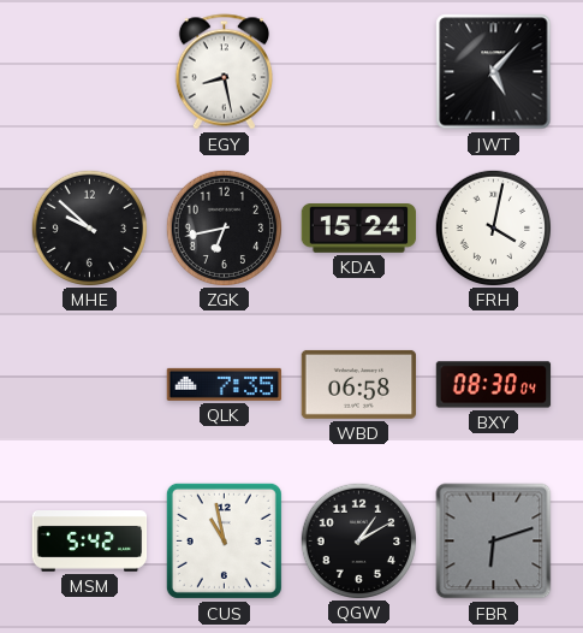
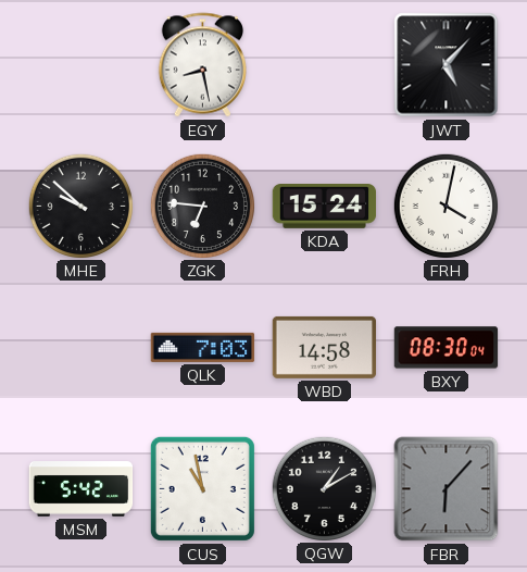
ZGK: 6:43 -> 6:46 (202, 206)
QLK: 7:35 -> 7:03 (203, 347)
WBD: 06:58 -> 14:58 (325, 347)
FBR: 6:12 -> 6:07 (447, 489)
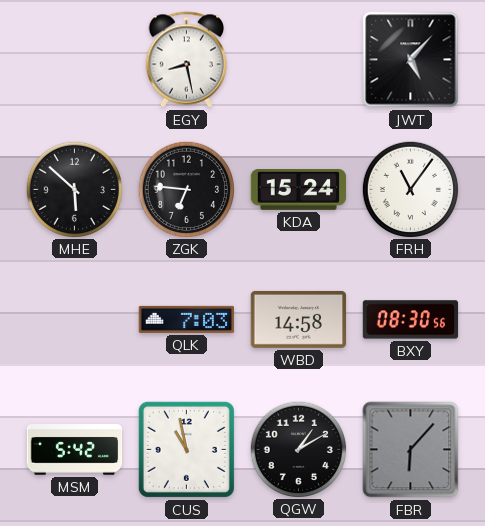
MHE: 9:52 -> 5:52 (74, 189)
FRH: 4:02 -> 11:06 (410, 189)
BXY: 08:30:04 -> 08:30:56 (411, 320)
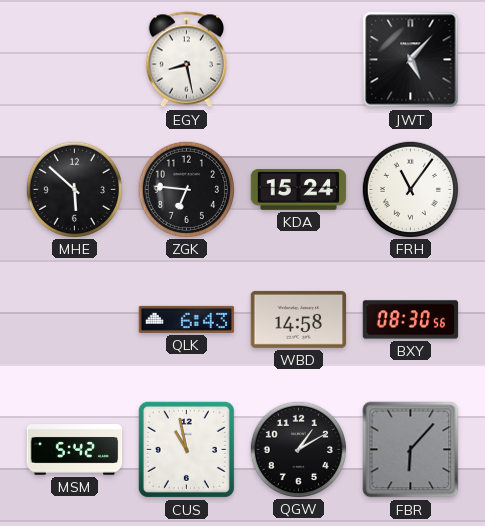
QLK: 7:03 -> 6:43 (187, 319)
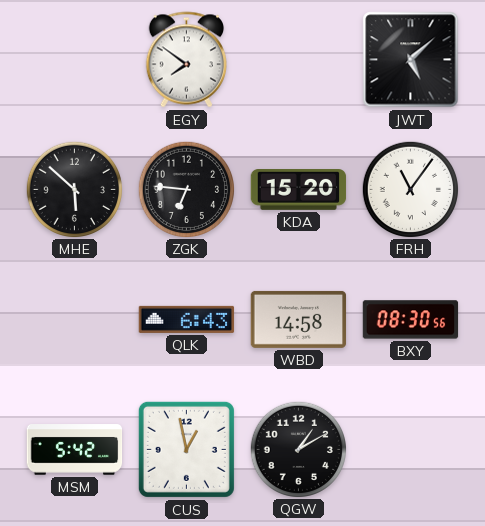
EGY: 8:28 -> 7:51 (186, 60)
JWT: 5:07 -> 5:08 (411, 60)
KDA: 15:24 -> 15:20 (299, 190)
CUS: 10:58 -> 12:58 (186, 449)
FBR: 6:07 -> none (411, 450)
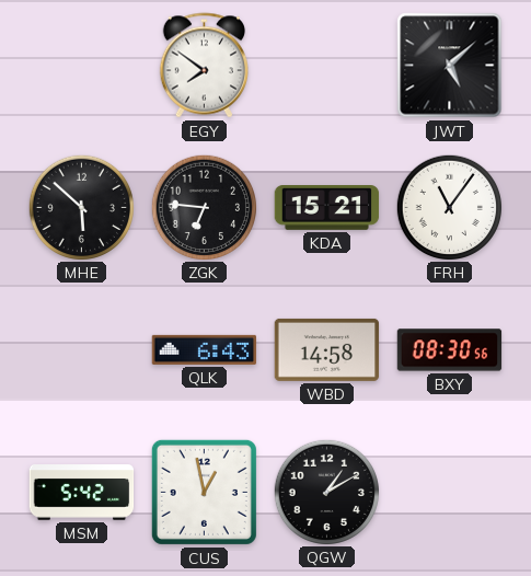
KDA: 15:20 -> 15:21 (327, 208)
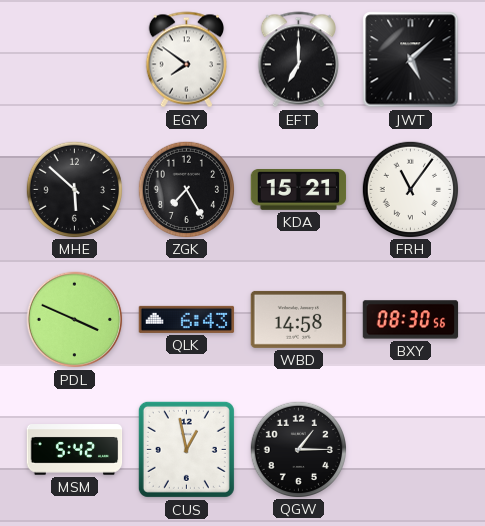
EFT: none -> 7:00 (298, 60)
ZGK: 6:46 -> 7:25 (186, 189)
PDL: none -> 3:49 (75, 320)
QGW: 1:10 -> 1:15 (298, 449)
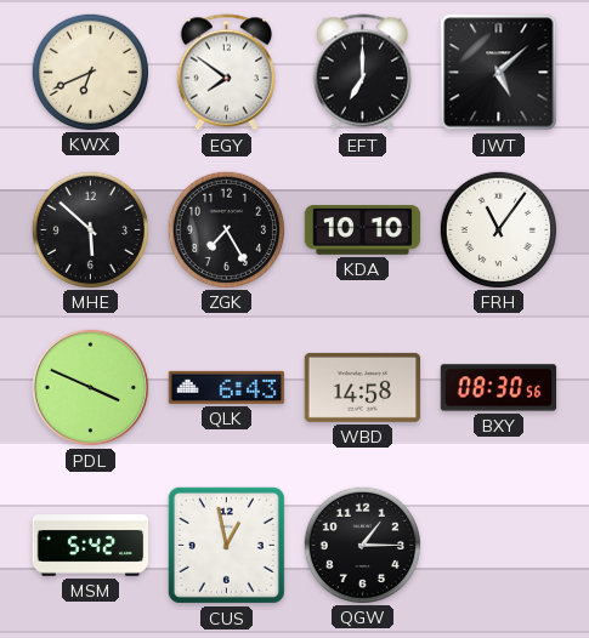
KWX: none -> 6:41 (90, 72)
KDA: 15:21 -> 10:10 (363, 230)
